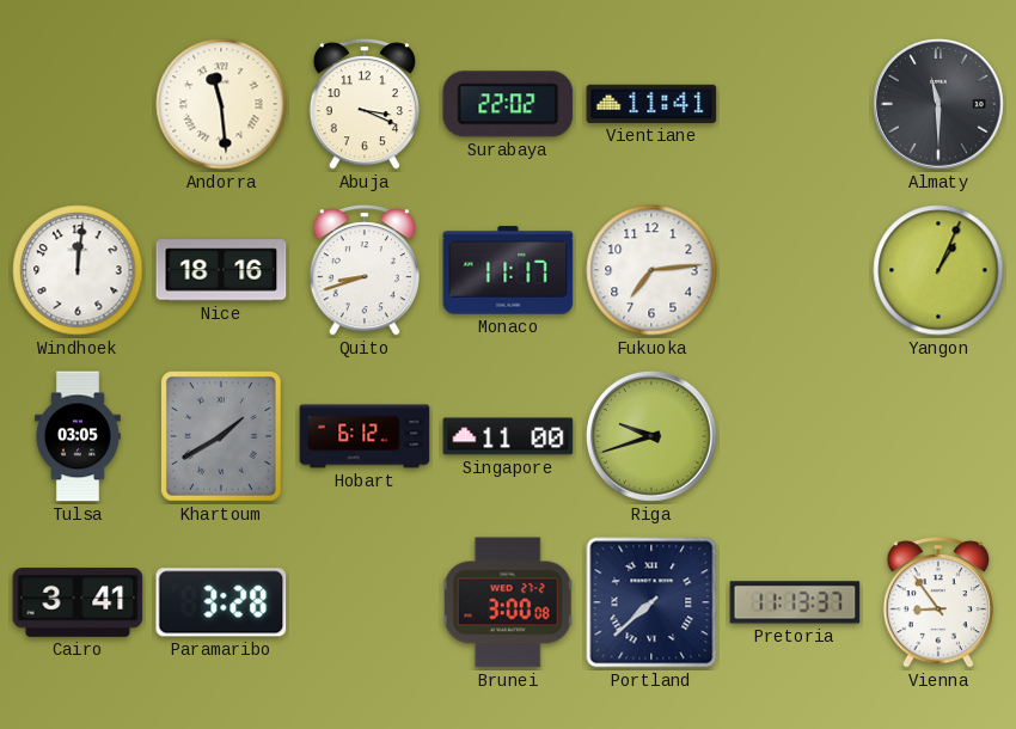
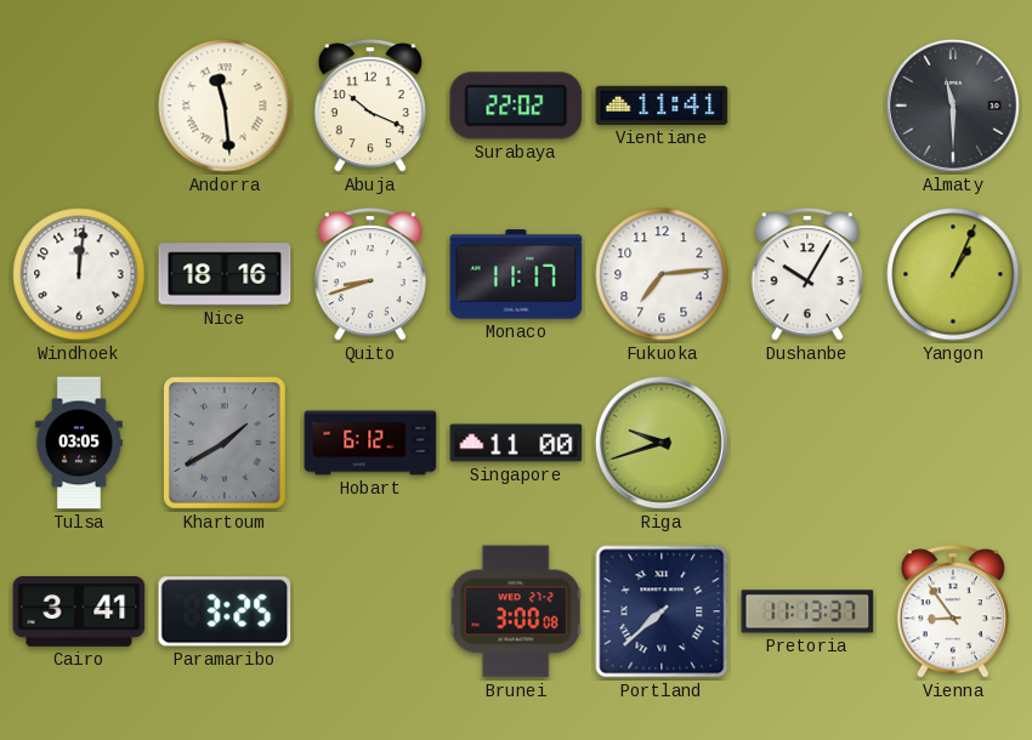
Abuja: 3:19 -> 10:19 (370, 106)
Dushanbe: none -> 10:05 (807, 274)
Paramaribo: 3:28 -> 3:25 (225, 611)
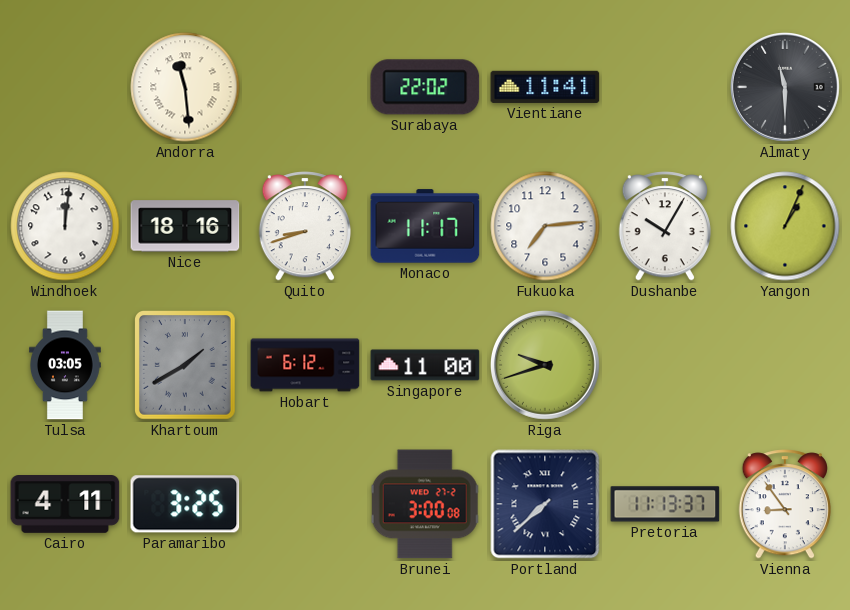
Abuja: 10:19 -> none (370, 106)
Cairo: 3:41 -> 4:11 (65, 505)
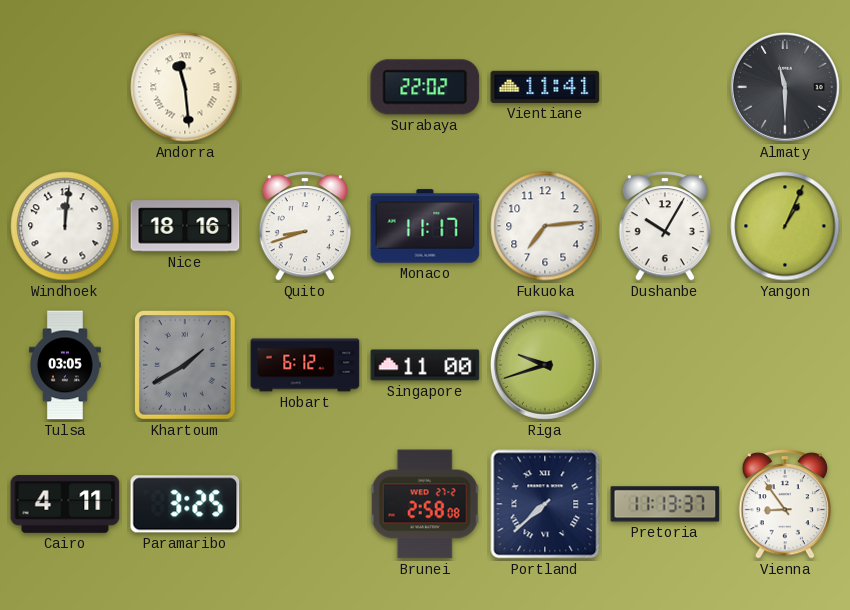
Brunei: 3:00 -> 2:58 (425, 504)
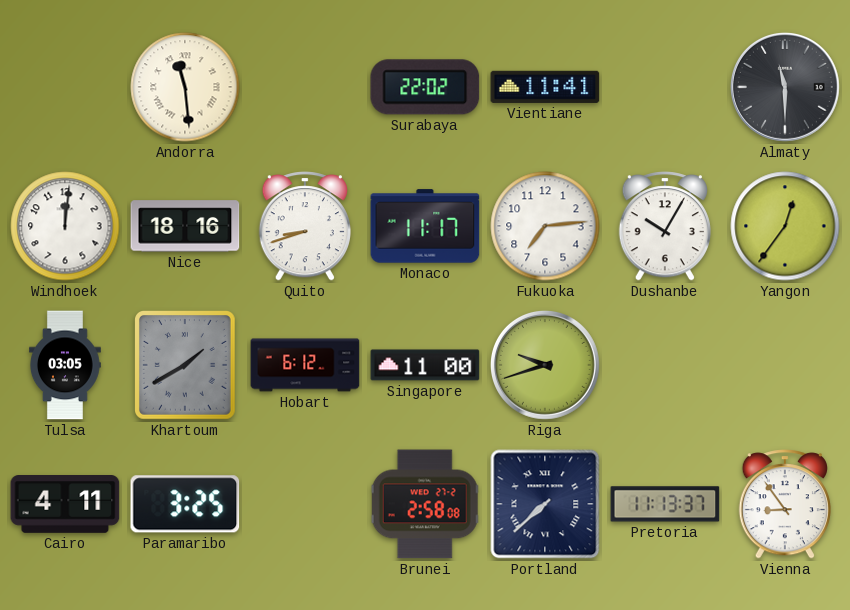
Yangon: 1:04 -> 12:36 (785, 226)
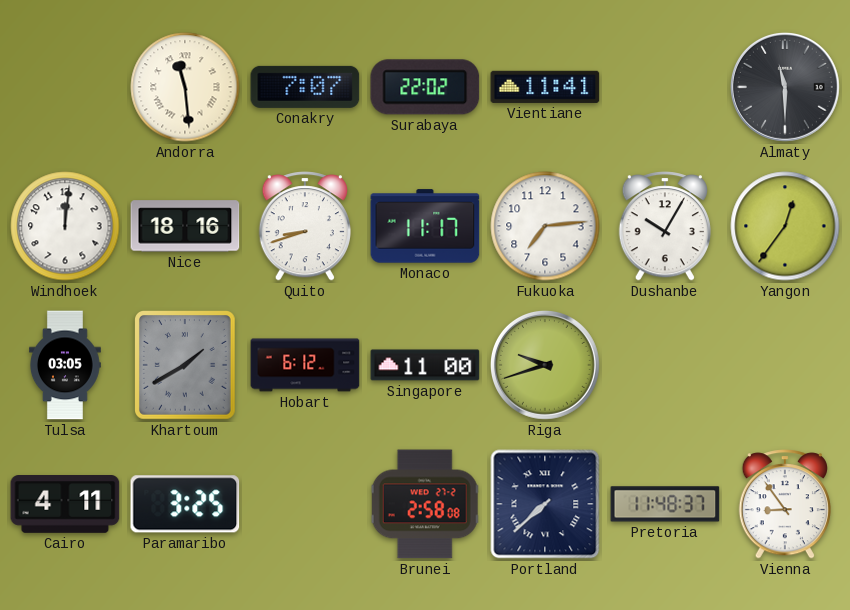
Conakry: none -> 7:07 (305, 87)
Pretoria: 11:13 -> 11:48 (665, 504)
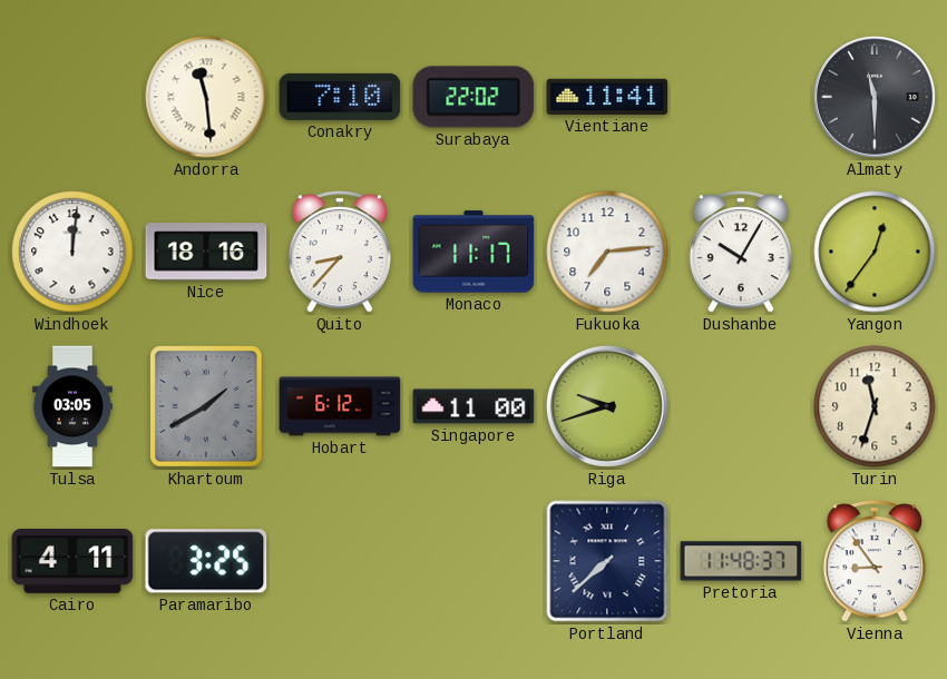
Conakry: 7:07 -> 7:10 (340, 97)
Quito: 8:42 -> 8:37 (340, 252)
Turin: none -> 11:33 (875, 406)
Brunei: 2:58 -> none (425, 504)
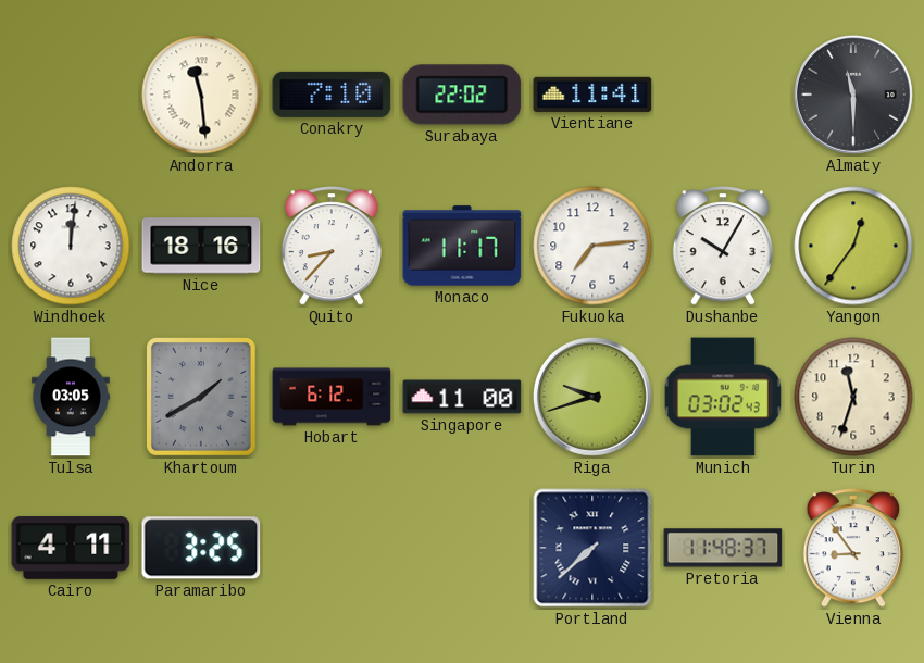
Munich: none -> 03:02 (722, 397)
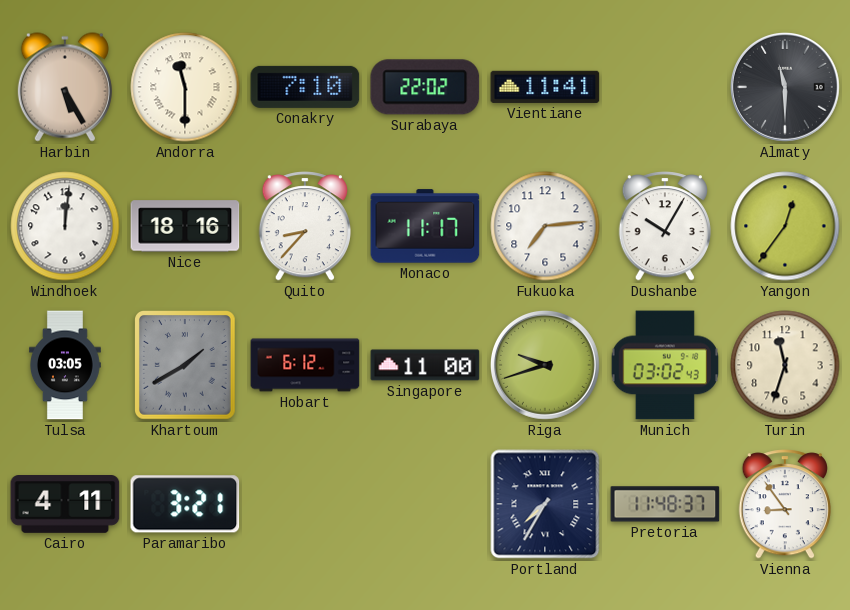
Harbin: none -> 5:25 (65, 87)
Andorra: 11:29 -> 11:30 (185, 87)
Paramaribo: 3:25 -> 3:21 (185, 504)
Portland: 7:38 -> 7:35 (545, 504)
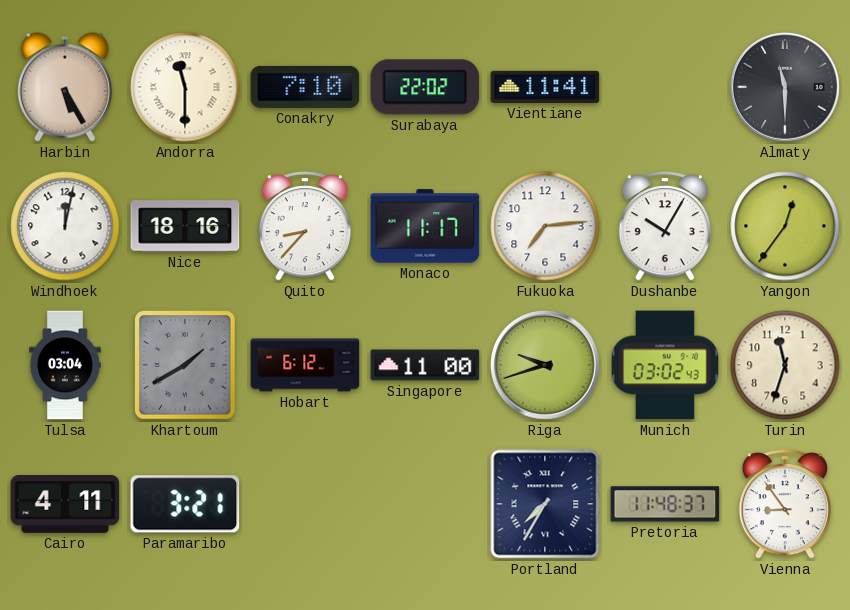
Windhoek: 12:01 -> 12:02 (65, 226)
Tulsa: 03:05 -> 03:04 (65, 365)
